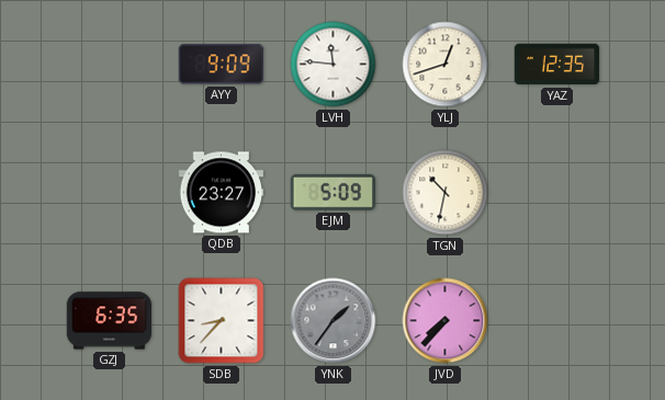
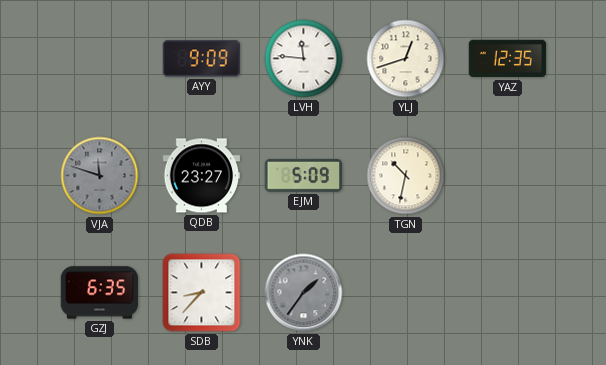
VJA: none -> 11:48 (100, 176)
JVD: 7:37 -> none (446, 321)
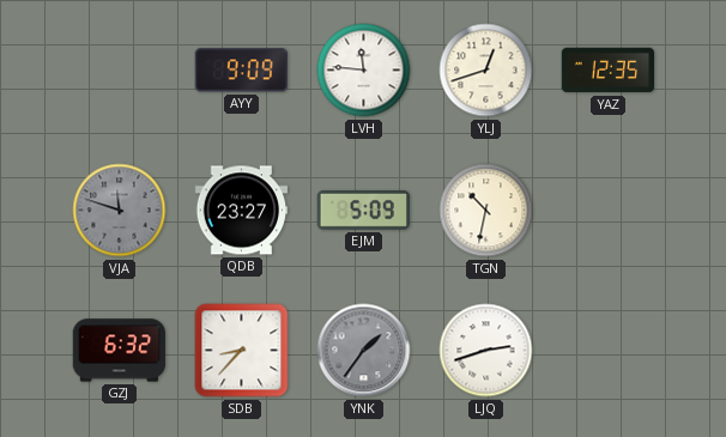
GZJ: 6:35 -> 6:32 (120, 351)
LJQ: none -> 2:42 (486, 351)
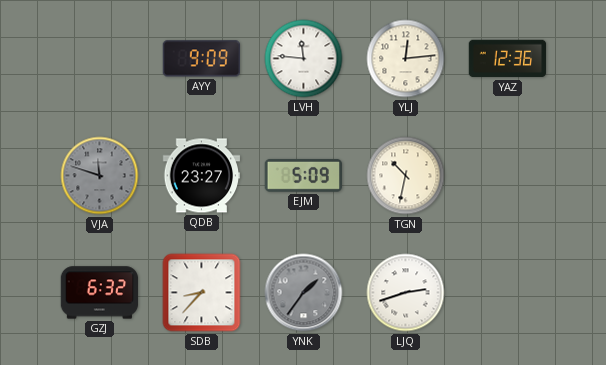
YLJ: 12:42 -> 12:14 (406, 59)
YAZ: 12:35 -> 12:36 (508, 59)
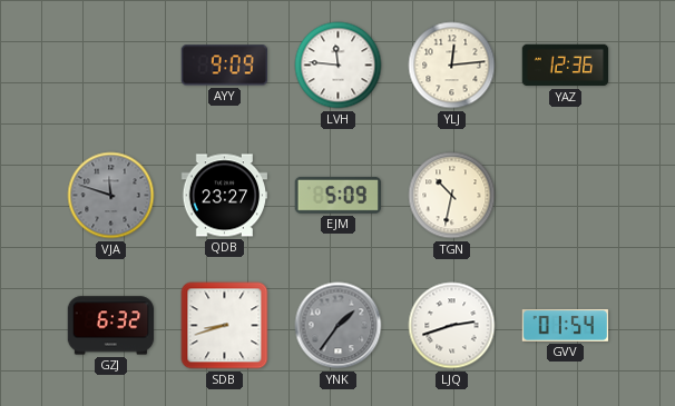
SDB: 8:37 -> 8:42 (225, 326)
GVV: none -> 01:54 (566, 325)
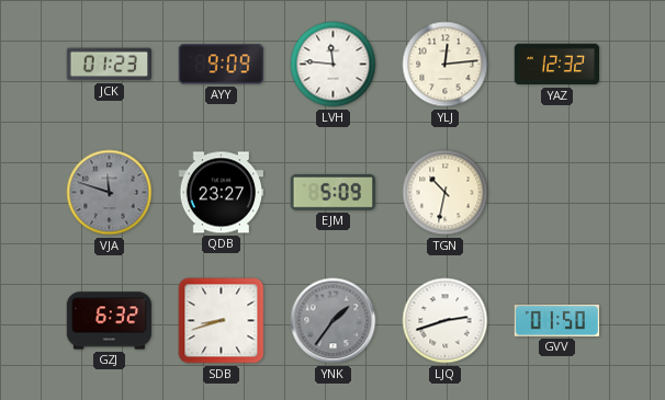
JCK: none -> 01:23 (110, 65)
YAZ: 12:36 -> 12:32 (557, 65)
GVV: 01:54 -> 01:50 (557, 320)
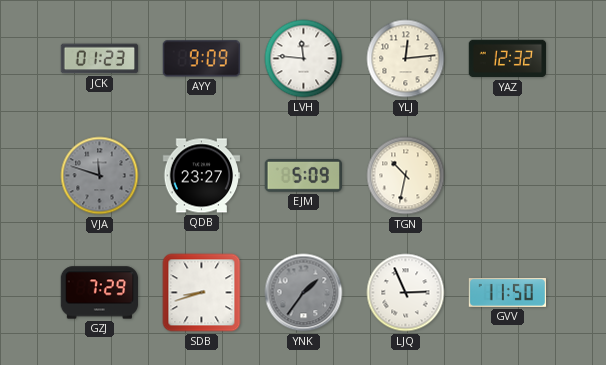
GZJ: 6:32 -> 7:29 (100, 293)
LJQ: 2:42 -> 2:56 (406, 293)
GVV: 01:50 -> 11:50 (508, 292)
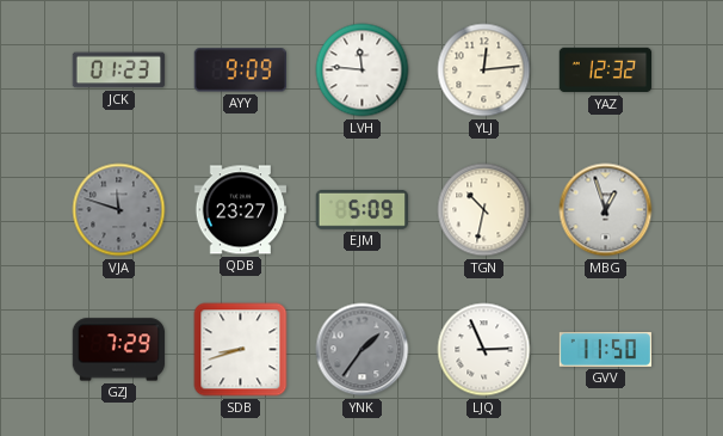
MBG: none -> 12:57 (606, 210)
